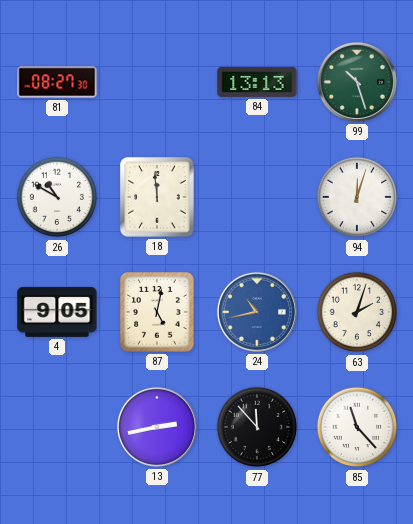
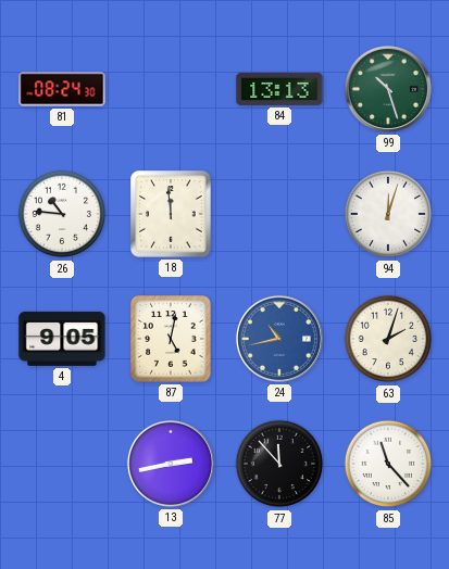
81: 08:27 -> 08:24 (62, 89)
26: 10:50 -> 10:46 (62, 214)
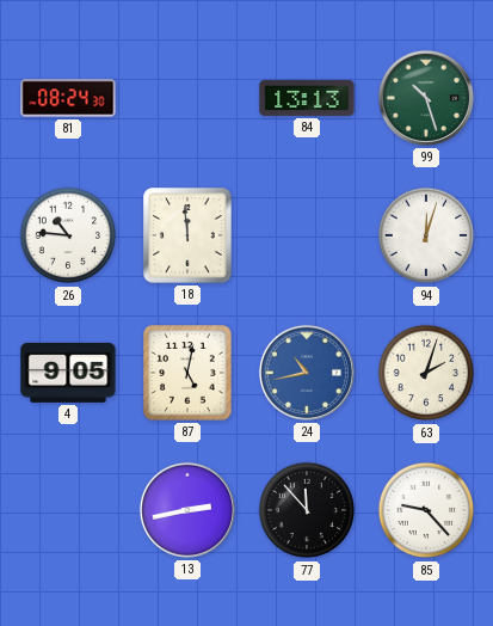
85: 11:23 -> 9:23 (426, 510)
